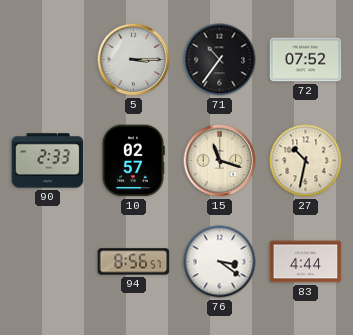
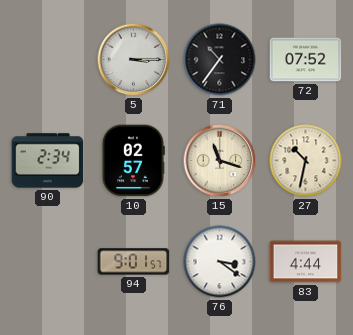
90: 2:33 -> 2:34 (48, 161)
94: 8:56 -> 9:01 (134, 262)
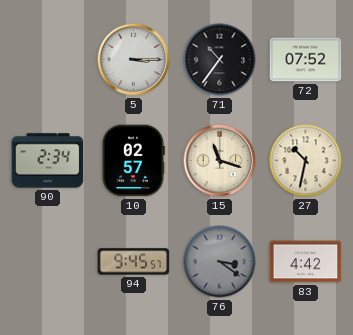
94: 9:01 -> 9:45 (134, 262)
76 dial: white -> grey (220, 262)
83: 4:44 -> 4:42 (306, 262)
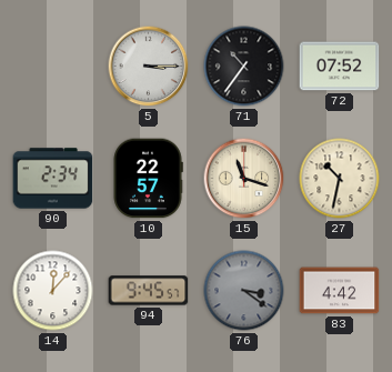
10: 02:57 -> 22:57 (148, 179)
14: none -> 12:07 (53, 291)
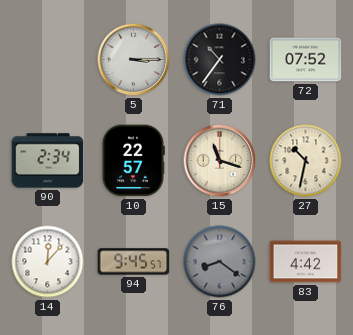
76: 3:21 -> 8:21 (220, 262)
